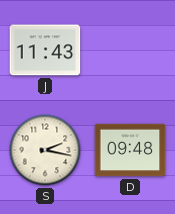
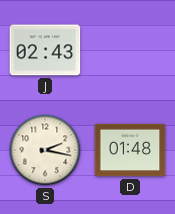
J: 11:43 -> 02:43 (45, 50)
D: 09:48 -> 01:48 (130, 150)
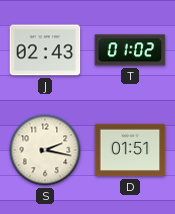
T: none -> 01:02 (130, 50)
D: 01:48 -> 01:51 (130, 150)
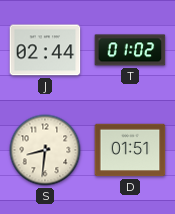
J: 02:43 -> 02:44 (45, 50)
S: 2:17 -> 8:31 (45, 150)
